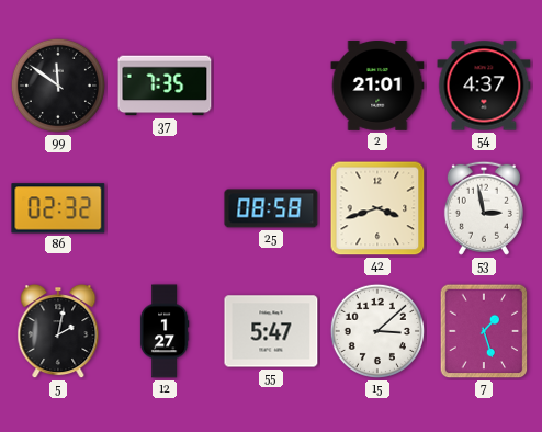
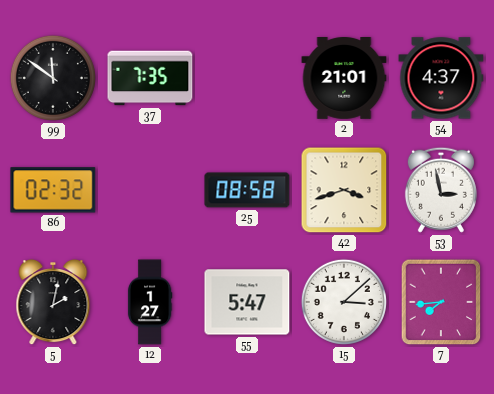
7: 1:27 -> 7:44 (441, 302)
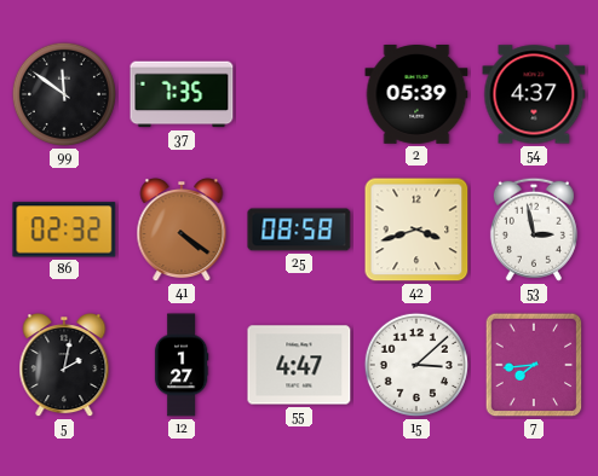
2: 21:01 -> 05:39 (416, 95)
41: none -> 4:21 (182, 231)
55: 5:47 -> 4:47 (299, 365)
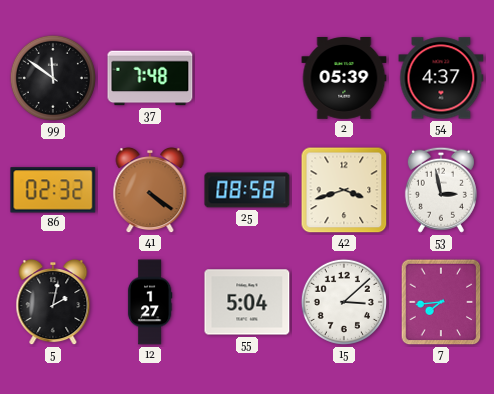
37: 7:35 -> 7:48 (150, 78)
55: 4:47 -> 5:04 (247, 302)
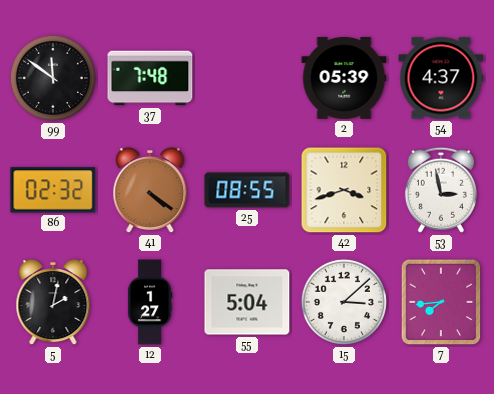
25: 08:58 -> 08:55 (247, 190)
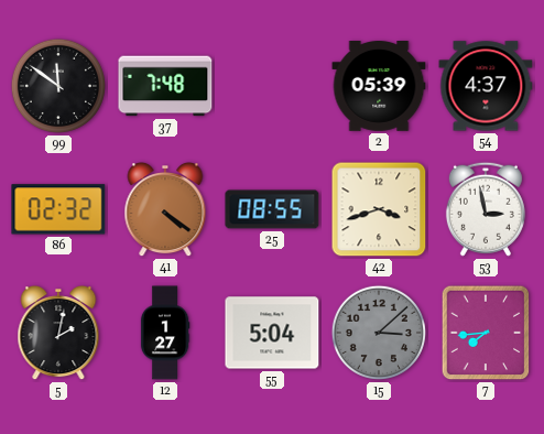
15 dial: white -> grey (379, 333)
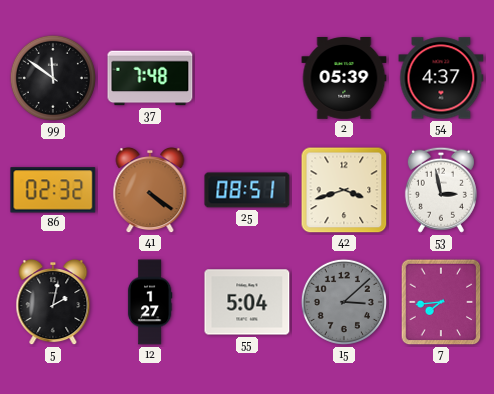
25: 08:55 -> 08:51 (247, 190)
